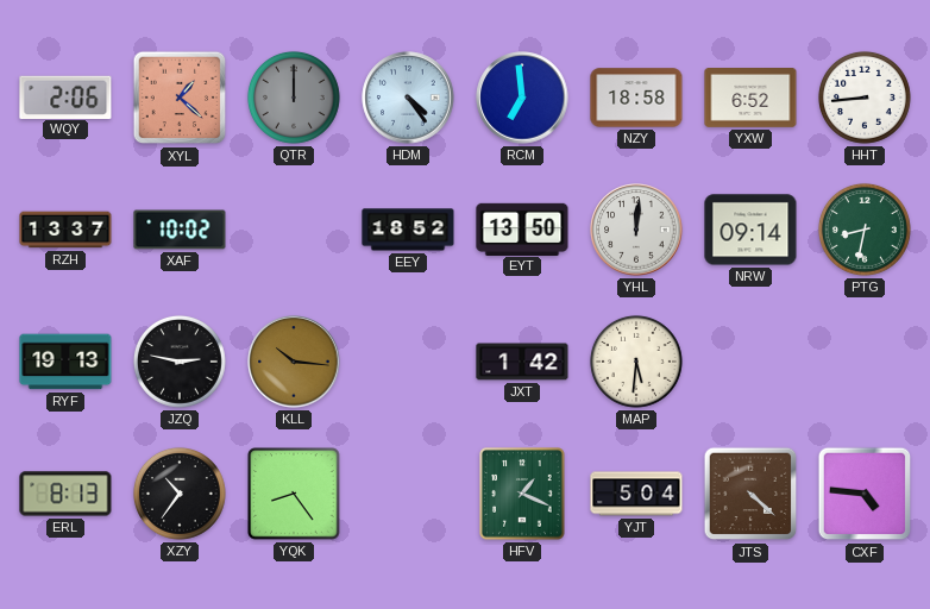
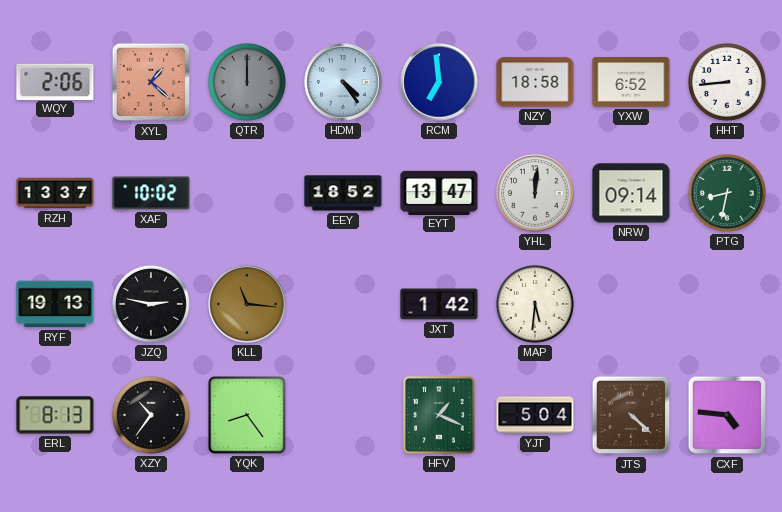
EYT: 13:50 -> 13:47 (439, 192)
KLL: 10:16 -> 11:16 (247, 304)
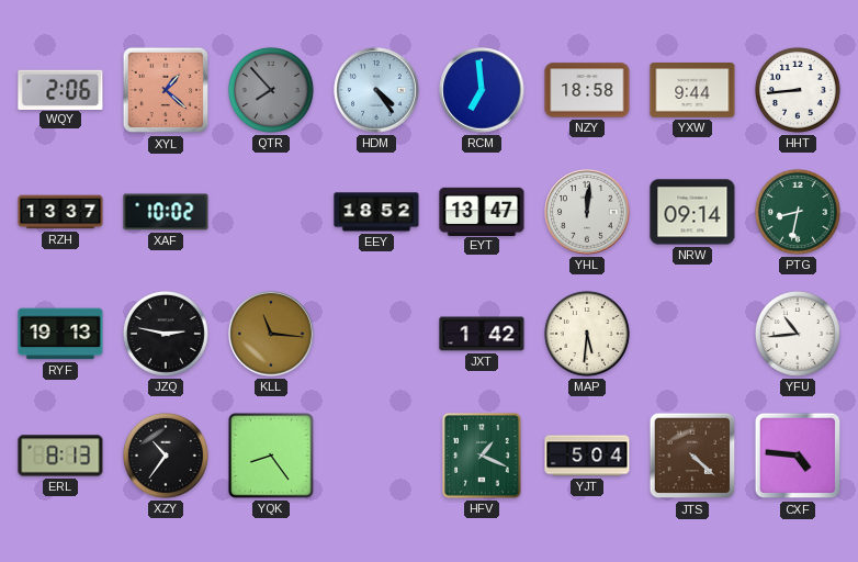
QTR: 12:00 -> 7:53 (271, 90)
YXW: 6:52 -> 9:44 (692, 91)
YFU: none -> 10:44 (798, 334)
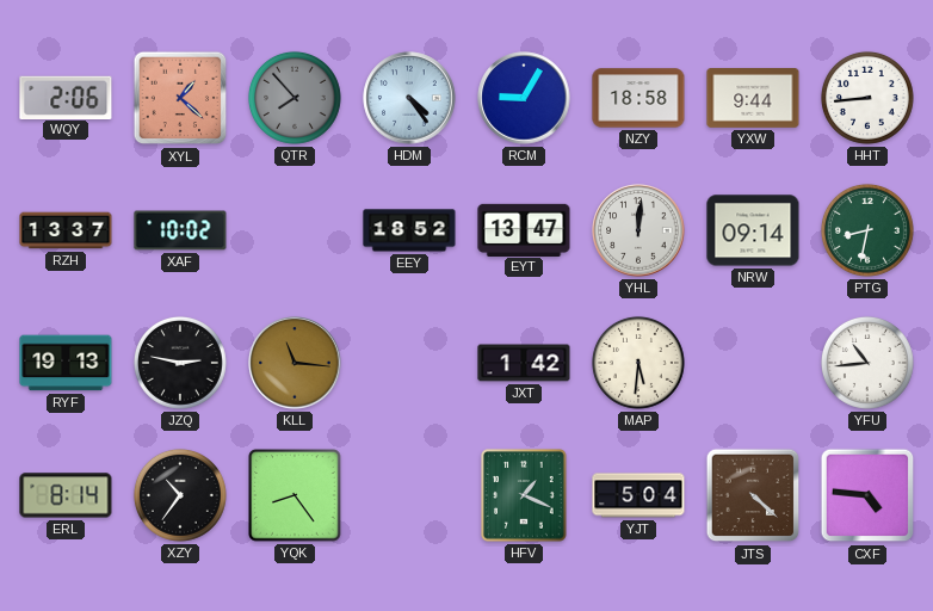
RCM: 6:59 -> 9:05 (524, 98)
ERL: 8:13 -> 8:14 (66, 495)
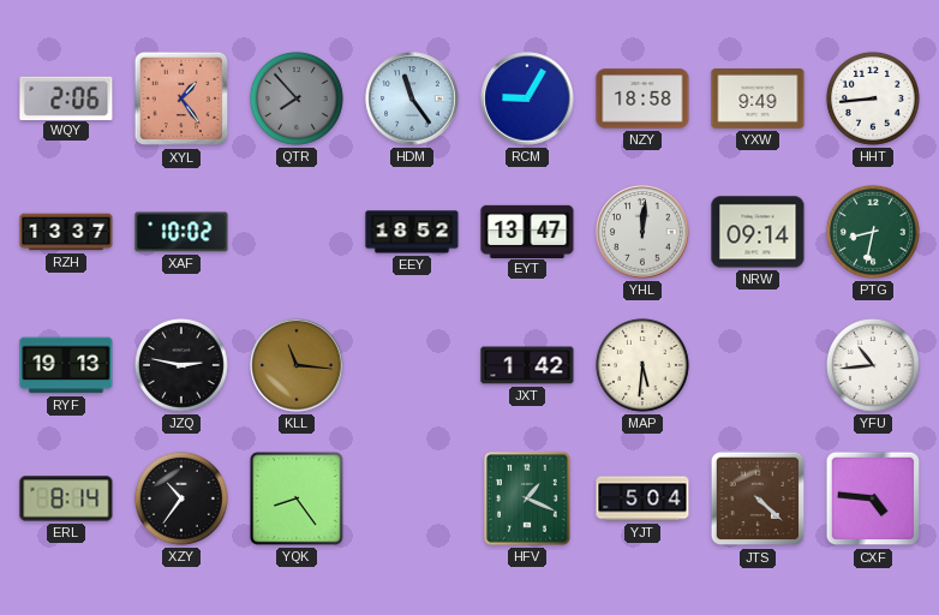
XYL: 1:22 -> 1:24 (181, 98)
HDM: 4:24 -> 11:24 (412, 98)
YXW: 9:44 -> 9:49 (758, 100)
